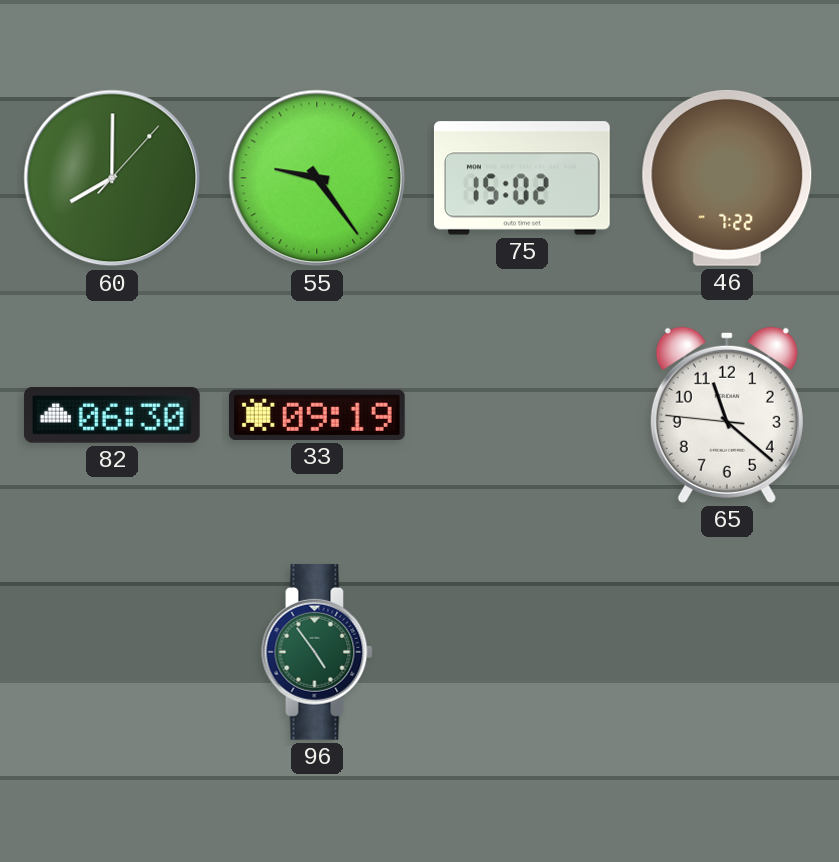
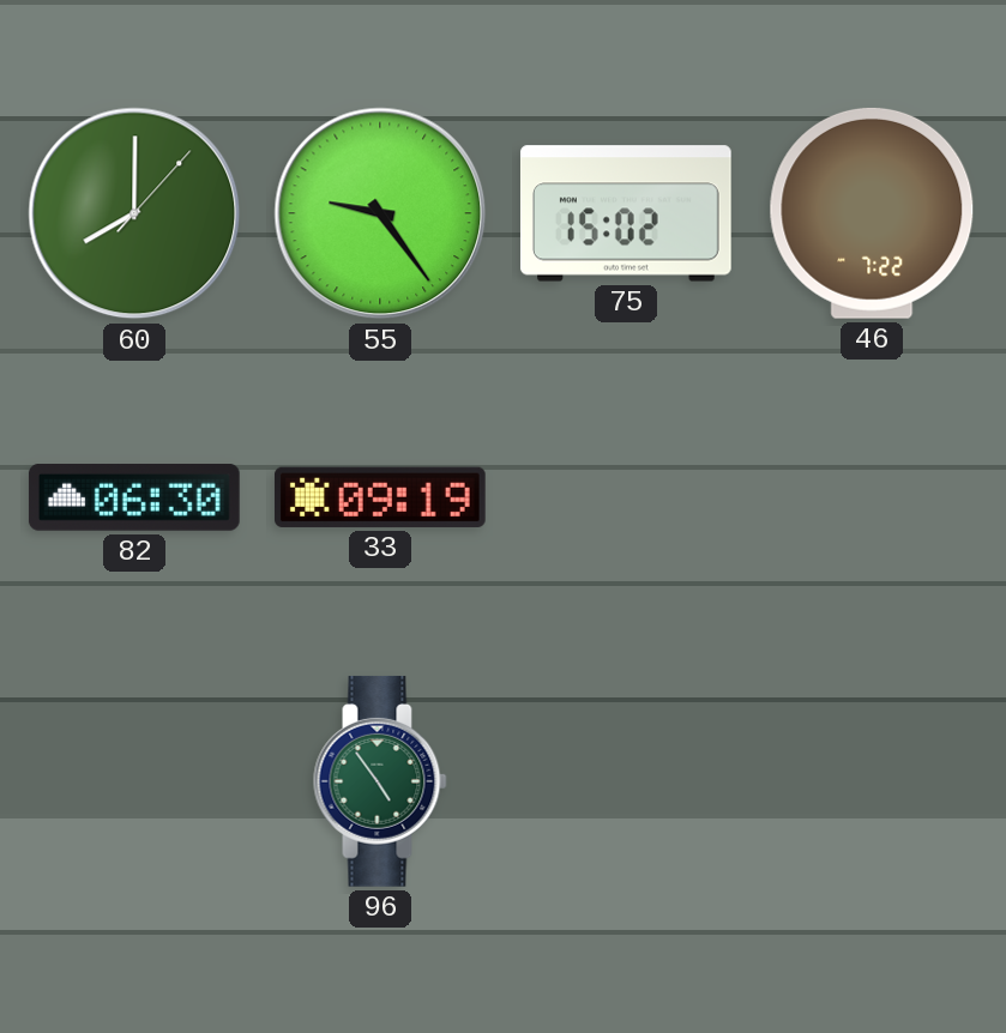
65: 11:21 -> none (727, 415)
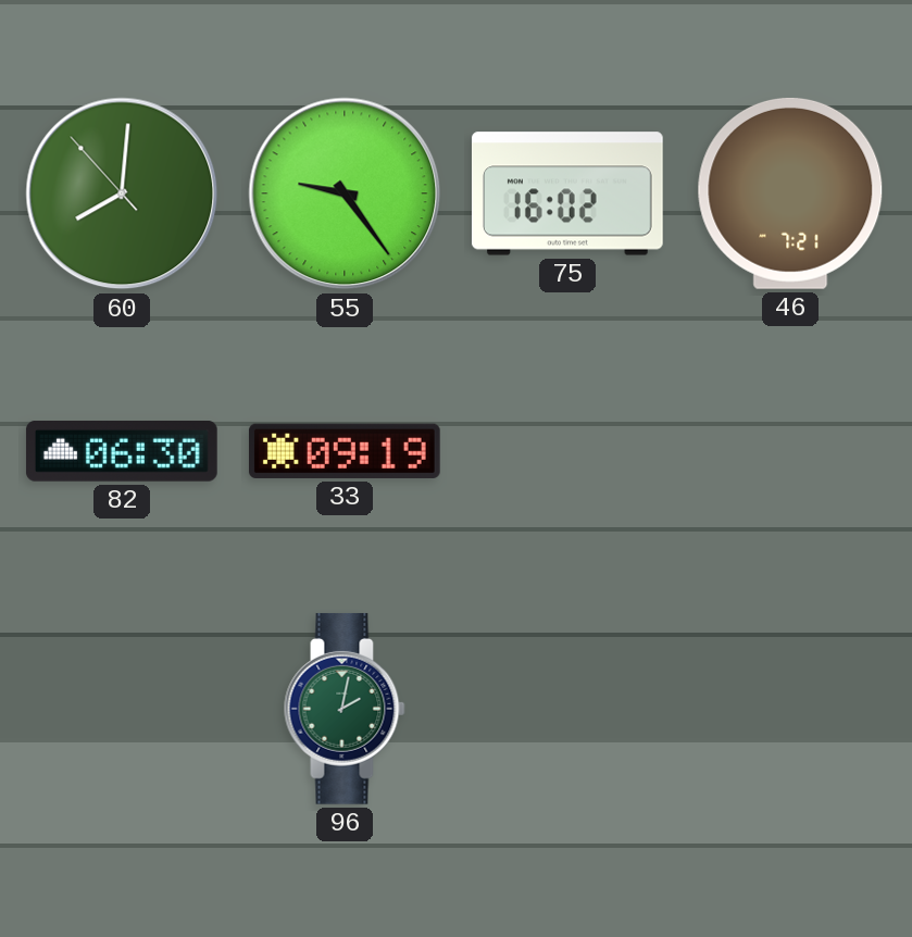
60: 8:00:07 -> 8:00:53 (122, 193)
75: 15:02 -> 16:02 (567, 193)
46: 7:22 -> 7:21 (790, 193)
96: 4:54 -> 2:02 (345, 709)
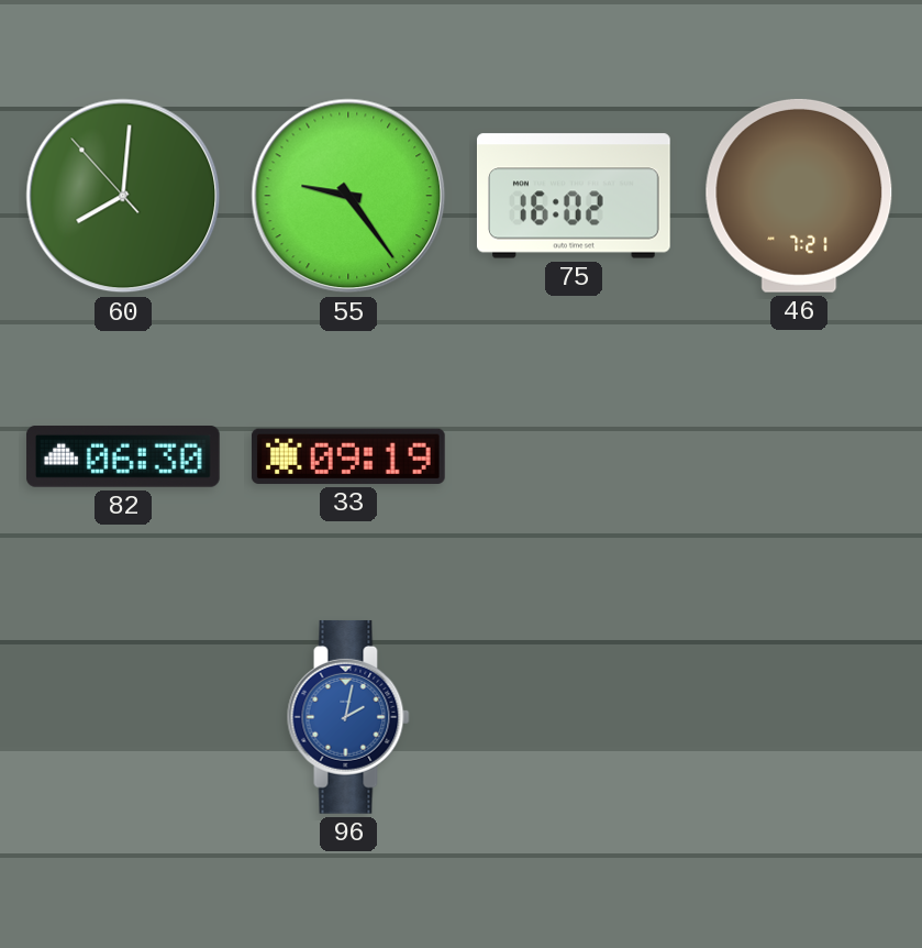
96 dial: green -> blue (348, 717)
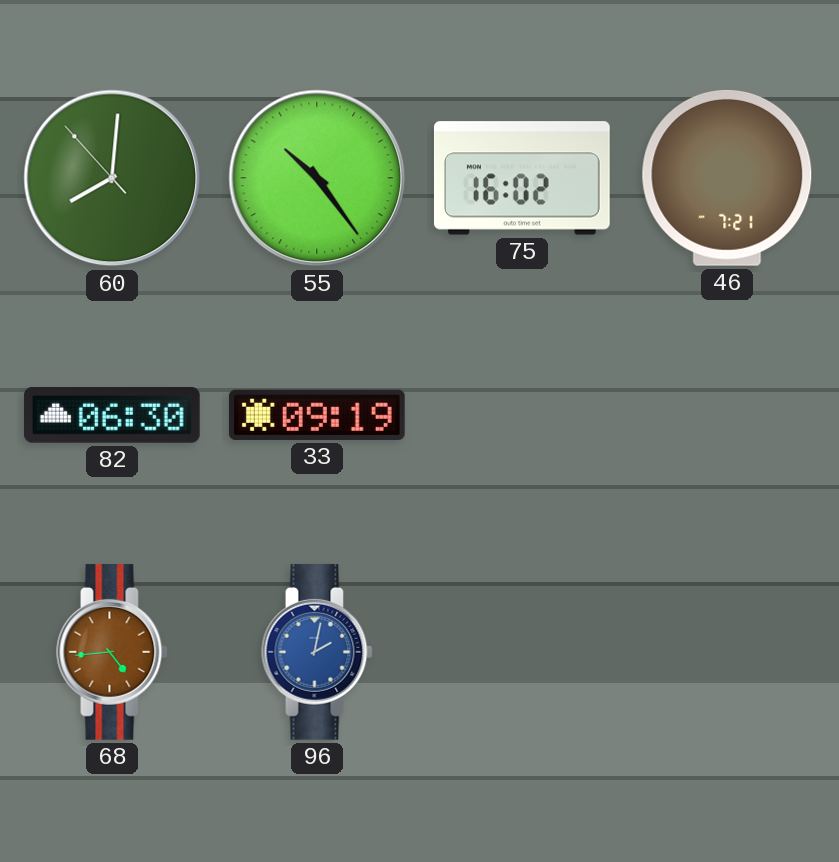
55: 9:24 -> 10:24 (317, 178)
68: none -> 4:44 (112, 652)
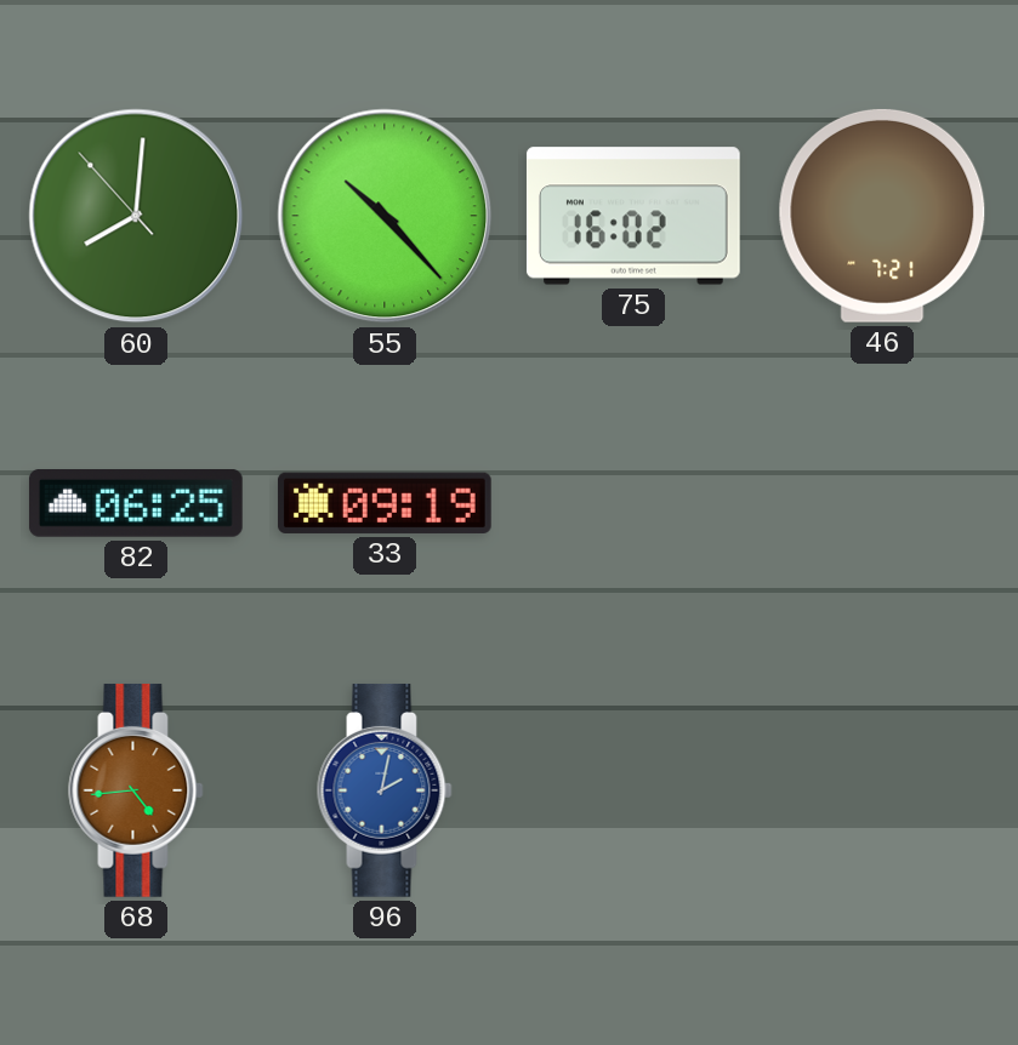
55: 10:24 -> 10:23 (385, 216)
82: 06:30 -> 06:25 (136, 504)
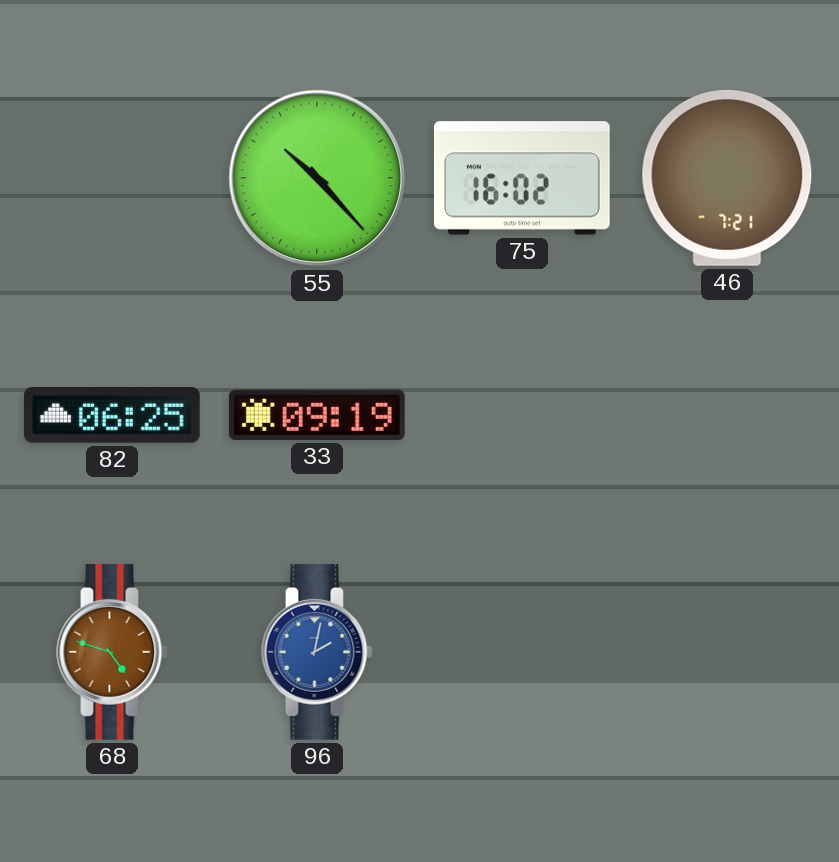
60: 8:00 -> none (136, 216)
68: 4:44 -> 4:48 (112, 652)
